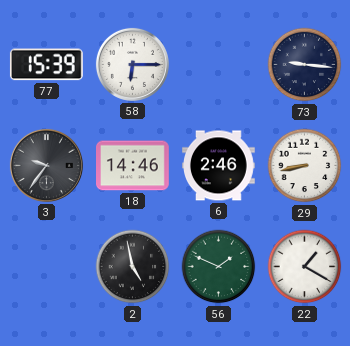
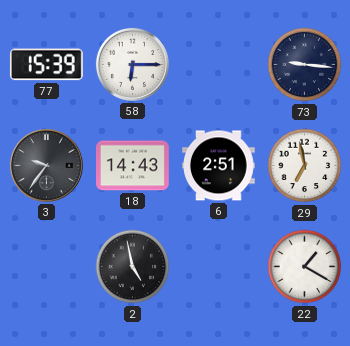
18: 14:46 -> 14:43 (133, 166)
6: 2:46 -> 2:51 (219, 166)
29: 8:43 -> 6:58 (305, 166)
56: 1:49 -> none (219, 267)
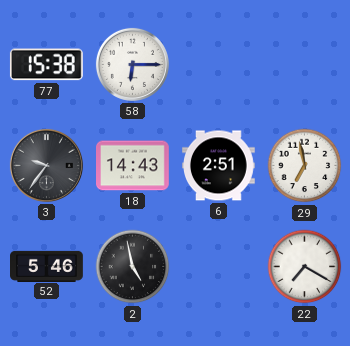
77: 15:39 -> 15:38 (46, 65)
73: 9:16 -> none (305, 65)
52: none -> 5:46 (47, 266)
22: 1:20 -> 7:20 (305, 267)
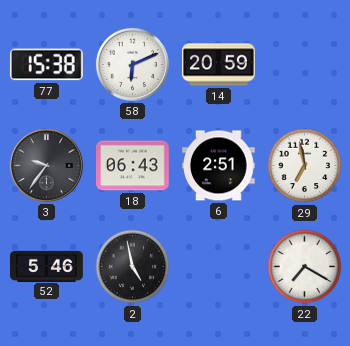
58: 6:15 -> 6:11 (132, 64)
14: none -> 20:59 (219, 65)
18: 14:43 -> 06:43 (133, 166)
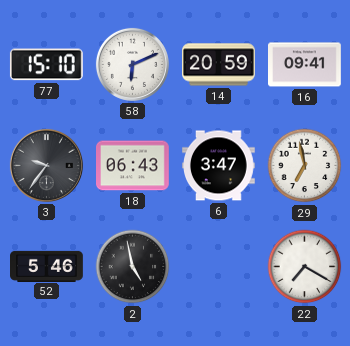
77: 15:38 -> 15:10 (46, 65)
16: none -> 09:41 (305, 65)
6: 2:51 -> 3:47 (219, 166)
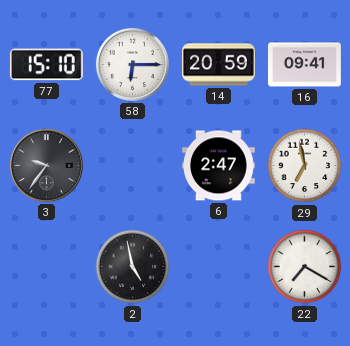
58: 6:11 -> 6:15 (132, 64)
18: 06:43 -> none (133, 166)
6: 3:47 -> 2:47 (219, 166)
52: 5:46 -> none (47, 266)
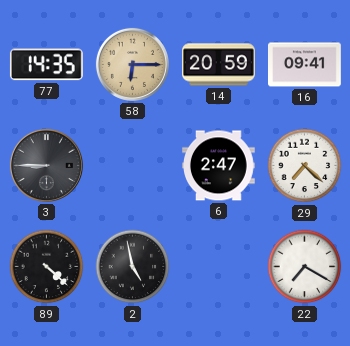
77: 15:10 -> 14:35 (46, 65)
58 dial: white -> champagne (132, 64)
3: 9:36 -> 8:45 (46, 165)
29: 6:58 -> 7:22 (305, 166)
89: none -> 4:22 (47, 267)
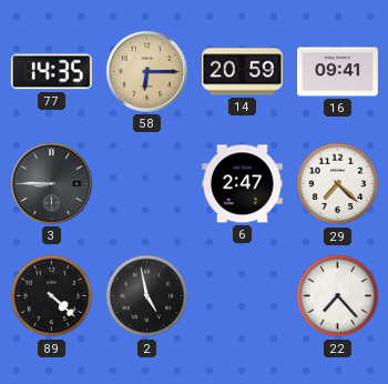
22: 7:20 -> 7:23 (338, 296)
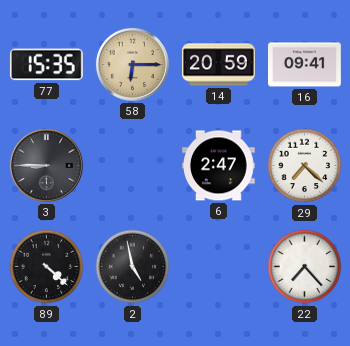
77: 14:35 -> 15:35 (46, 65)
